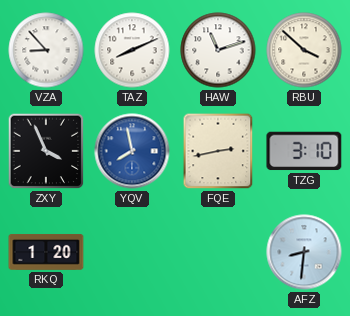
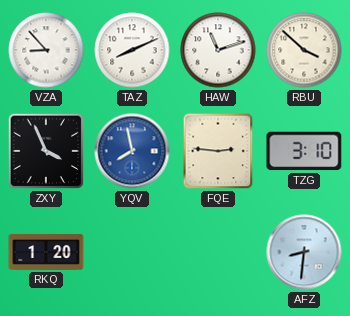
FQE: 2:43 -> 2:46 (218, 151)
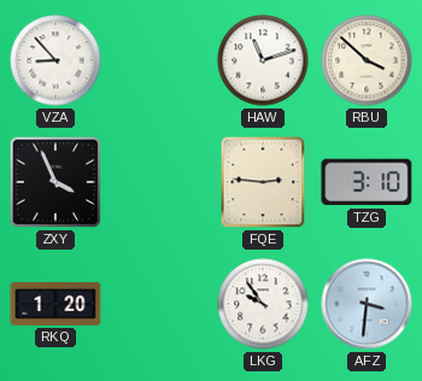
TAZ: 8:11 -> none (132, 50)
YQV: 7:58 -> none (132, 151)
LKG: none -> 9:54 (263, 304)
AFZ: 8:31 -> 3:31 (367, 304)
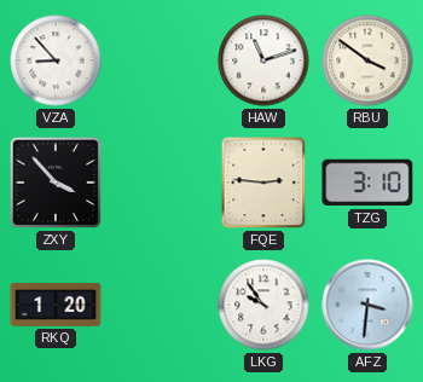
RBU: 3:52 -> 3:51 (367, 60)
ZXY: 3:56 -> 3:53 (56, 183)
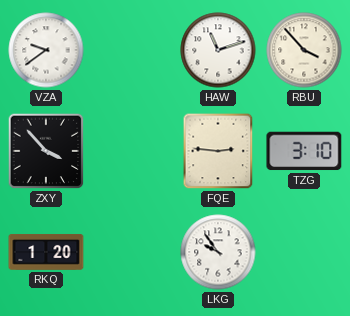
VZA: 8:53 -> 9:39 (46, 50)
RBU: 3:51 -> 3:53 (304, 50)
AFZ: 3:31 -> none (367, 305)
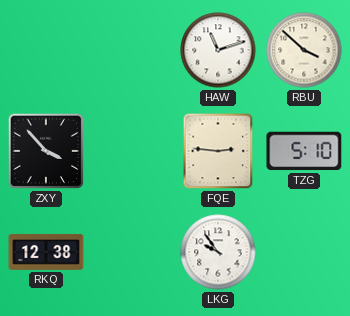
VZA: 9:39 -> none (46, 50)
RBU: 3:53 -> 3:52 (304, 50)
TZG: 3:10 -> 5:10 (304, 151)
RKQ: 1:20 -> 12:38 (46, 252)
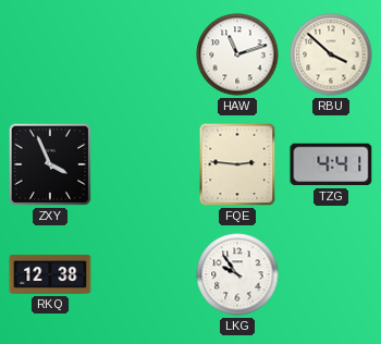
ZXY: 3:53 -> 3:56 (50, 164)
TZG: 5:10 -> 4:41 (331, 164)
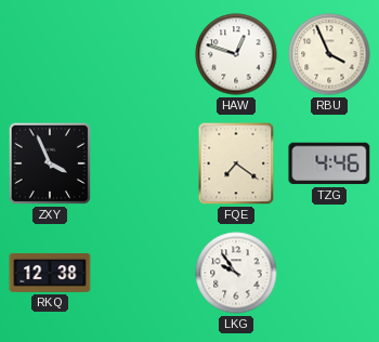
HAW: 11:12 -> 12:48 (236, 54)
RBU: 3:52 -> 3:56 (329, 54)
FQE: 2:46 -> 7:21 (236, 163)
TZG: 4:41 -> 4:46 (329, 163)
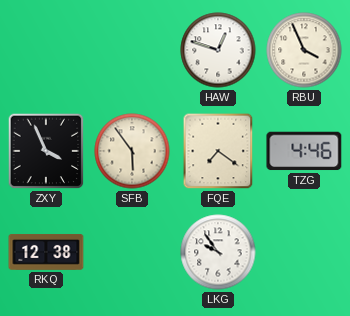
SFB: none -> 5:54 (132, 151)
